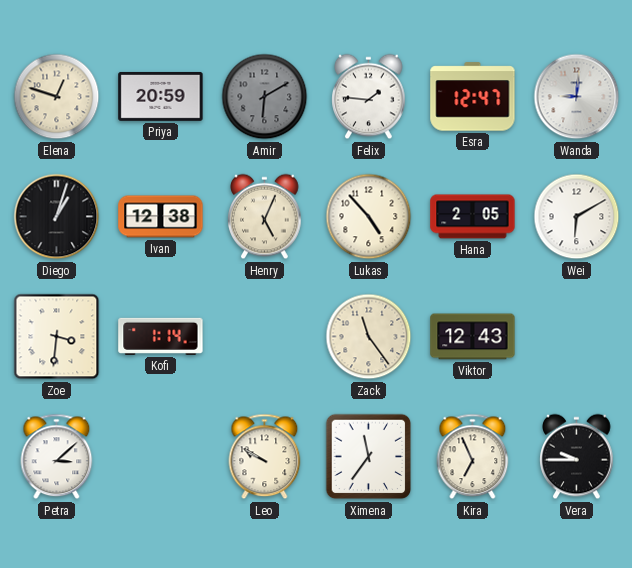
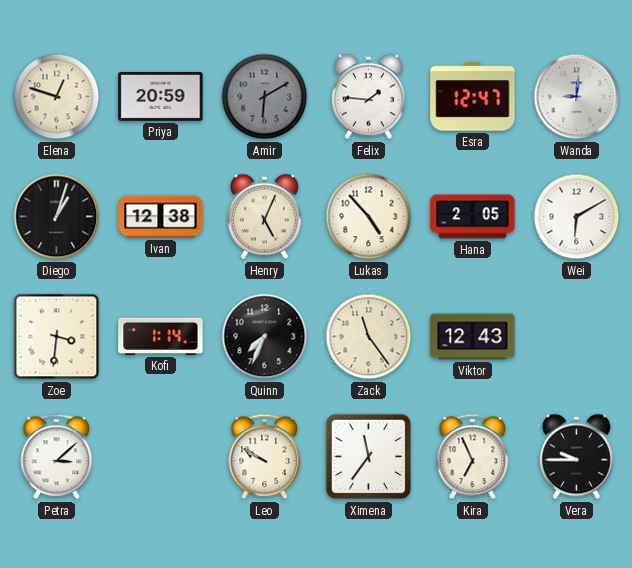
Quinn: none -> 7:34 (265, 337)
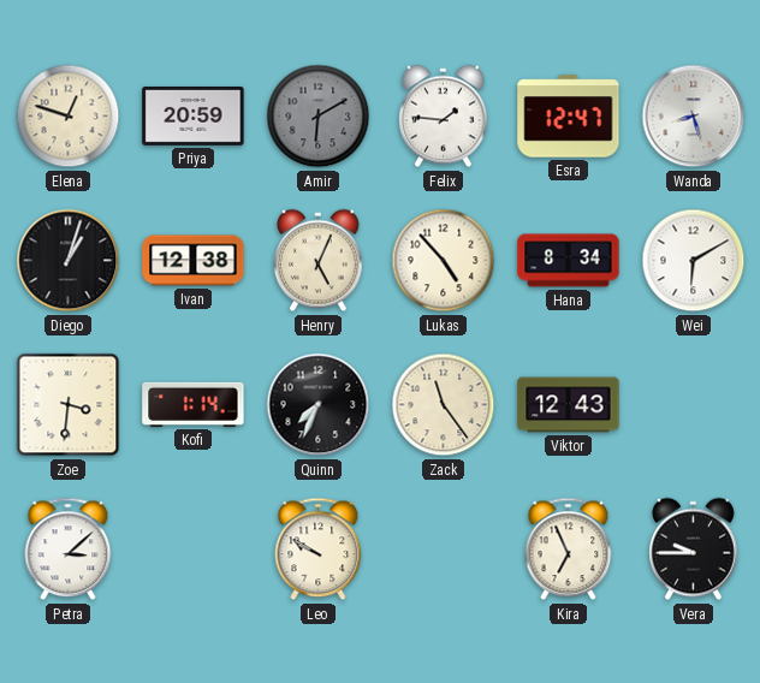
Wanda: 9:01 -> 8:27 (694, 117)
Hana: 2:05 -> 8:34 (569, 261)
Ximena: 11:36 -> none (369, 457)
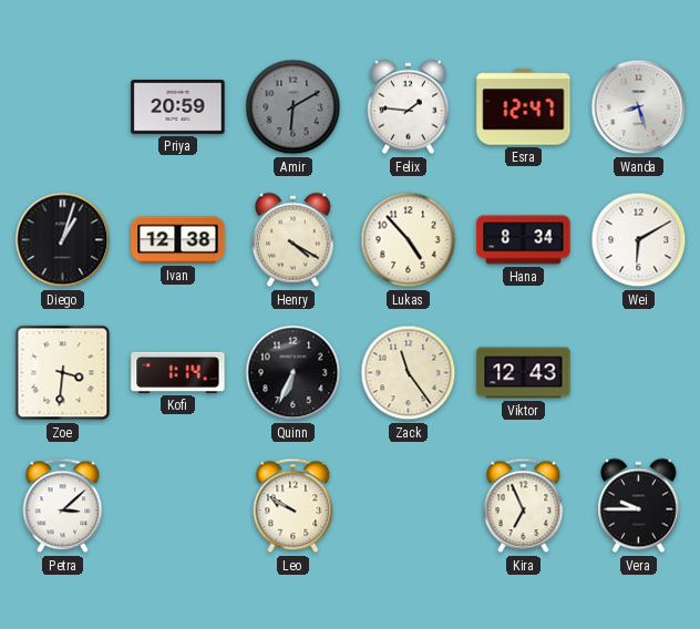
Elena: 12:48 -> none (69, 117)
Henry: 5:04 -> 4:20 (294, 240)
Quinn: 7:34 -> 6:34 (294, 373)
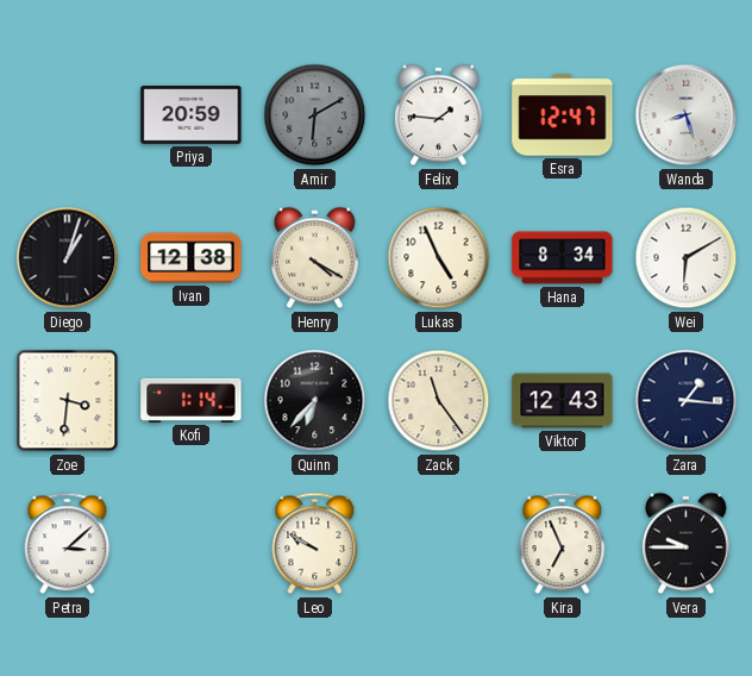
Lukas: 4:53 -> 4:56 (439, 258)
Quinn: 6:34 -> 6:37 (315, 401)
Zara: none -> 1:16 (687, 401)
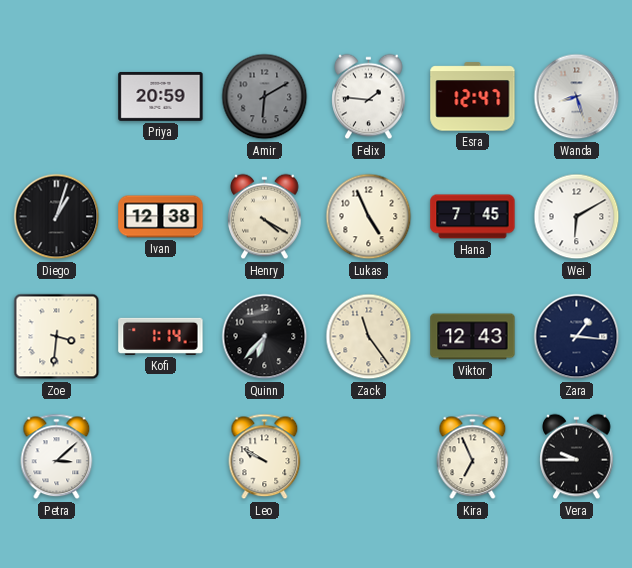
Hana: 8:34 -> 7:45 (473, 217)
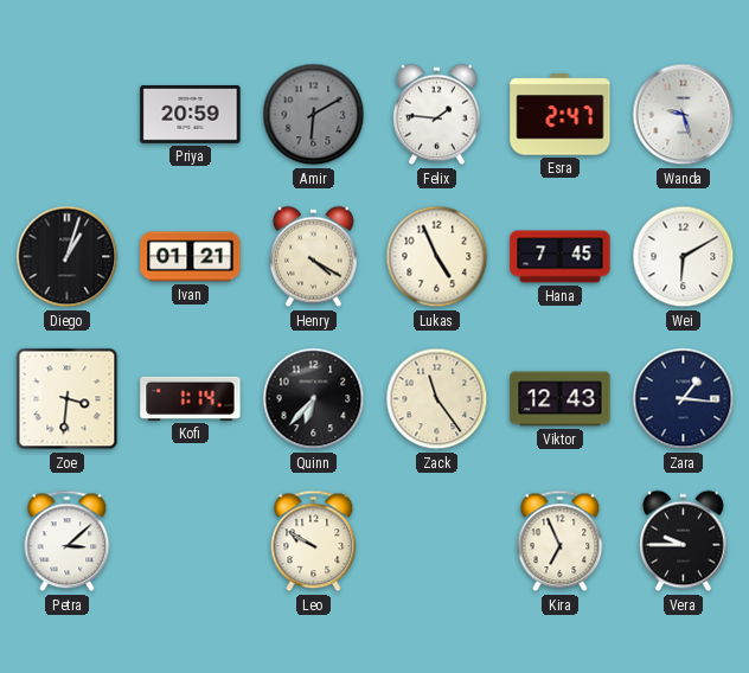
Esra: 12:47 -> 2:47 (561, 115)
Wanda: 8:27 -> 9:27 (684, 115)
Ivan: 12:38 -> 01:21 (191, 257)
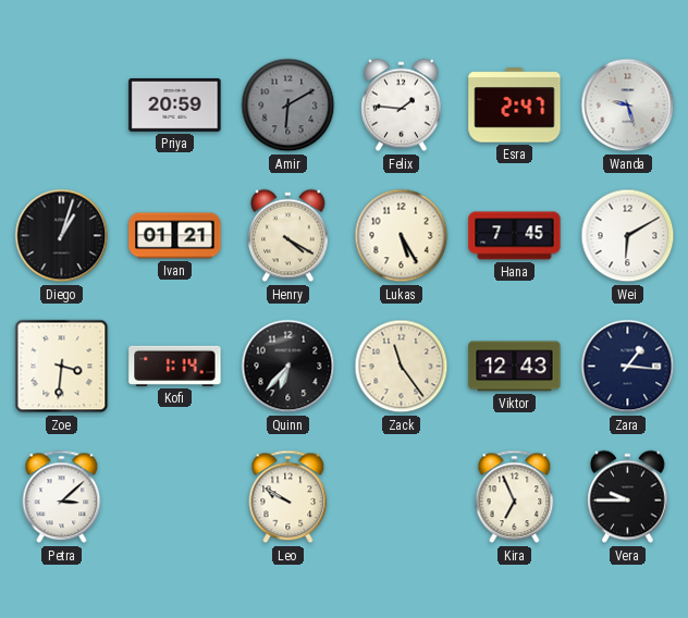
Lukas: 4:56 -> 5:25 (402, 236)
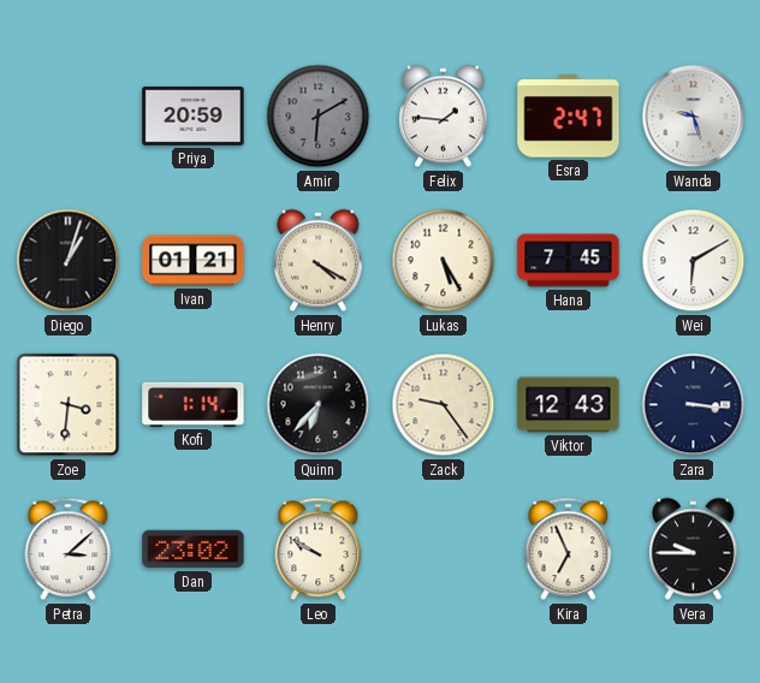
Zack: 11:24 -> 9:24 (444, 405)
Zara: 1:16 -> 3:16 (694, 405)
Dan: none -> 23:02 (194, 550)
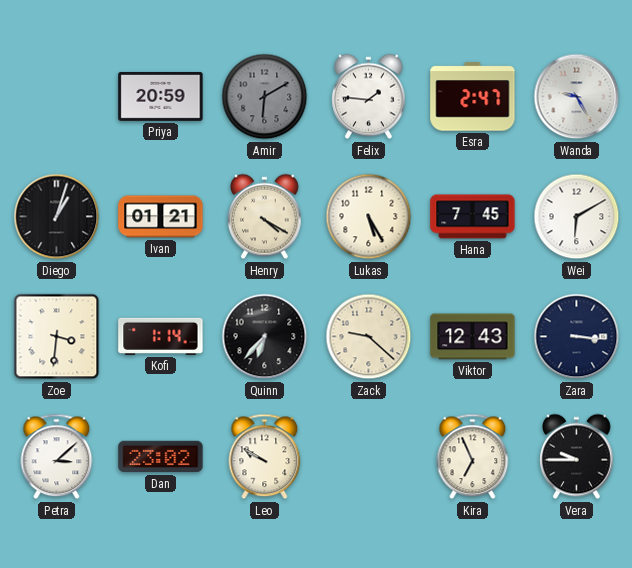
Wanda: 9:27 -> 9:25 (577, 97)
Zack: 9:24 -> 9:22 (369, 337)
